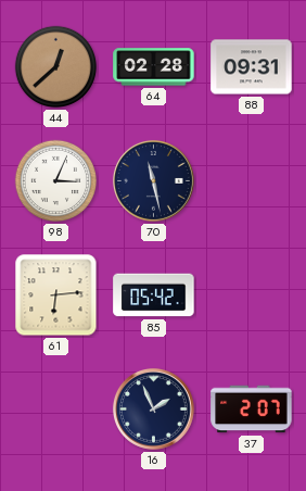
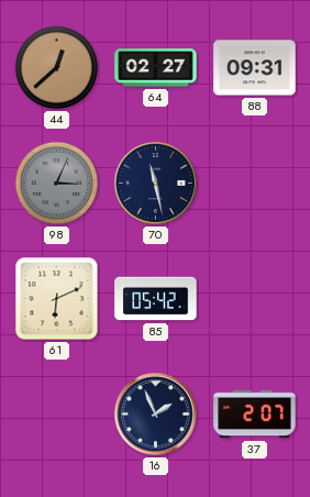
64: 02:28 -> 02:27 (156, 68)
98 dial: white -> grey (57, 184)
61: 6:14 -> 6:11 (57, 299)
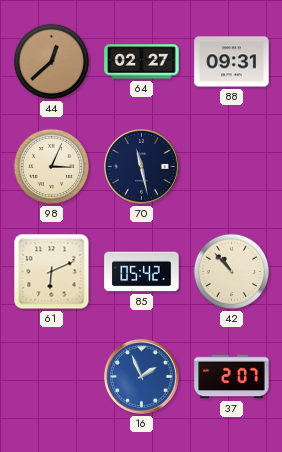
98 dial: grey -> cream (52, 167)
42: none -> 10:53 (232, 272)
16 dial: navy -> blue (141, 376)
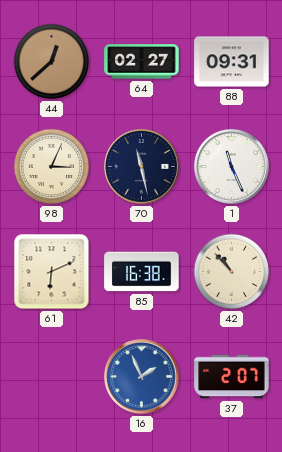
1: none -> 11:26 (231, 166)
85: 05:42 -> 16:38 (142, 272)
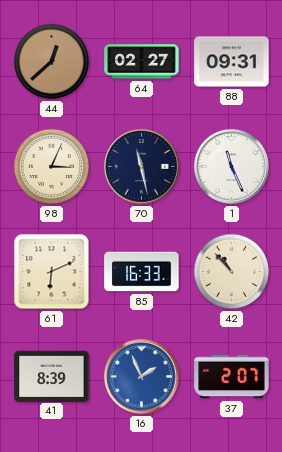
85: 16:38 -> 16:33 (142, 272)
41: none -> 8:39 (52, 376)
